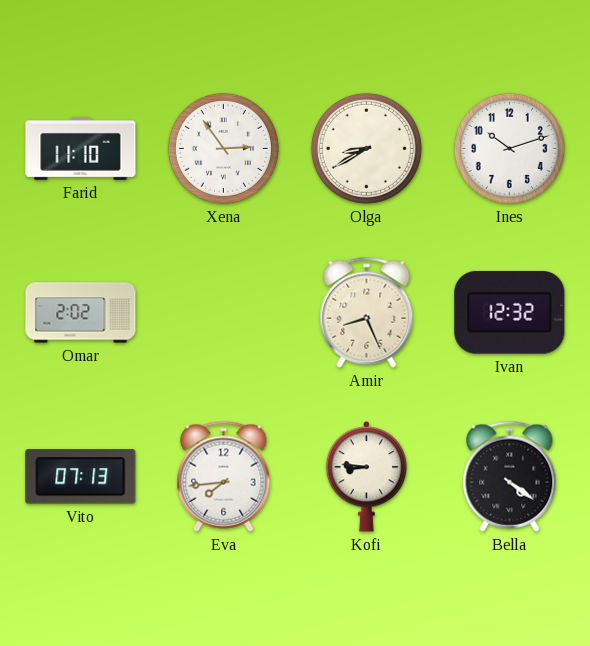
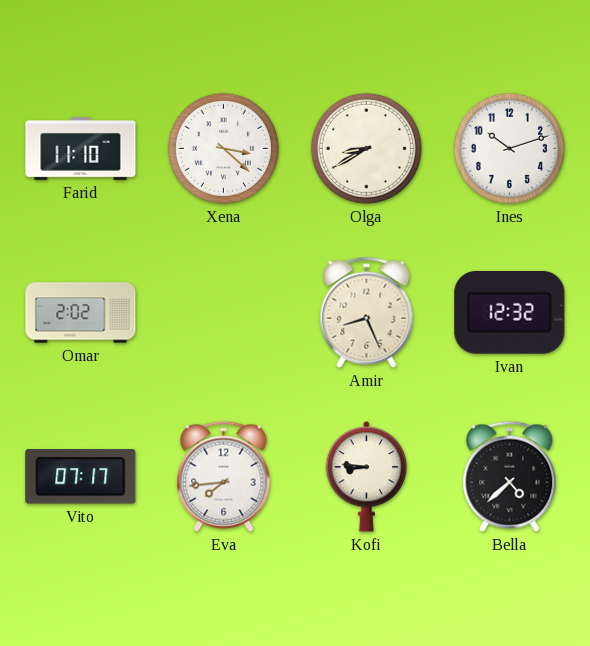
Xena: 2:54 -> 3:22 (223, 148)
Vito: 07:13 -> 07:17 (81, 477)
Bella: 4:21 -> 4:38 (510, 476)
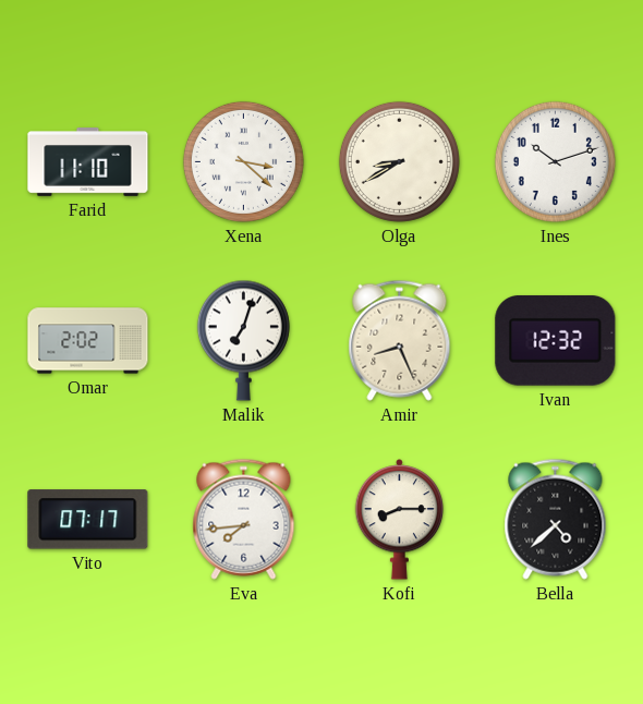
Malik: none -> 7:03 (243, 340)
Kofi: 8:46 -> 8:15 (400, 520)
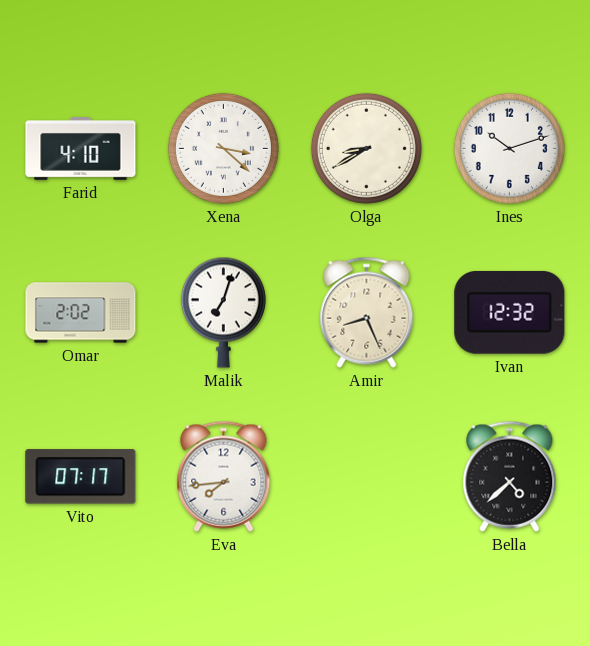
Farid: 11:10 -> 4:10 (81, 149)
Kofi: 8:15 -> none (400, 520)
